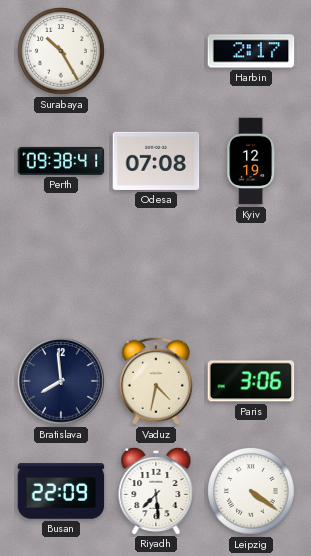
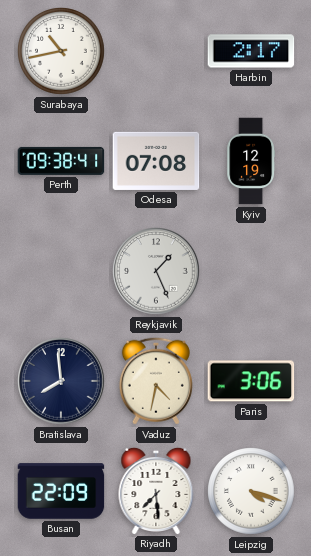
Surabaya: 10:25 -> 10:43 (61, 51)
Reykjavik: none -> 1:26 (156, 271)
Leipzig: 4:21 -> 4:18 (251, 491)
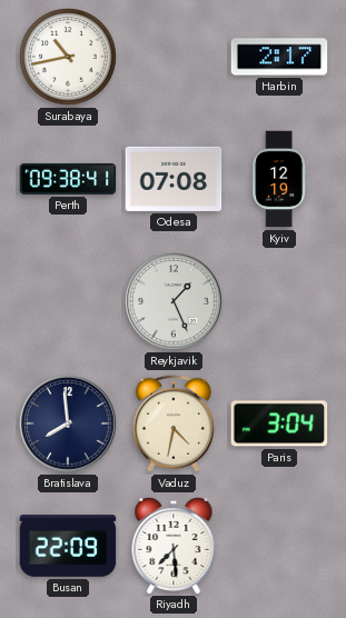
Paris: 3:06 -> 3:04 (279, 423)
Leipzig: 4:18 -> none (251, 491)
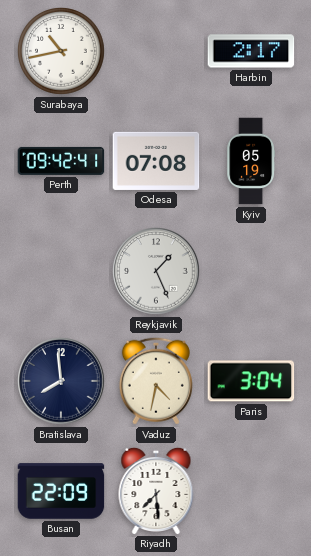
Perth: 09:38 -> 09:42 (61, 161)
Kyiv: 12:19 -> 05:19 (251, 161)
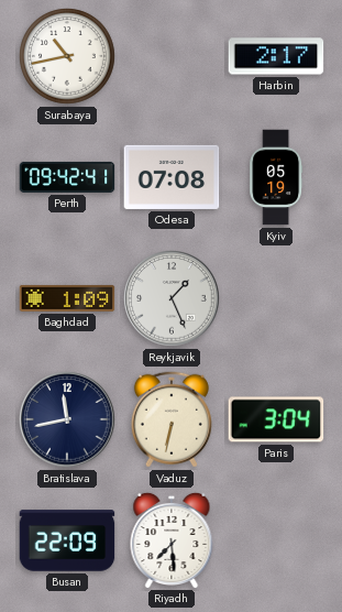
Baghdad: none -> 1:09 (67, 298)
Bratislava: 7:59 -> 11:43 (67, 419)
Vaduz: 4:32 -> 6:32 (172, 419)
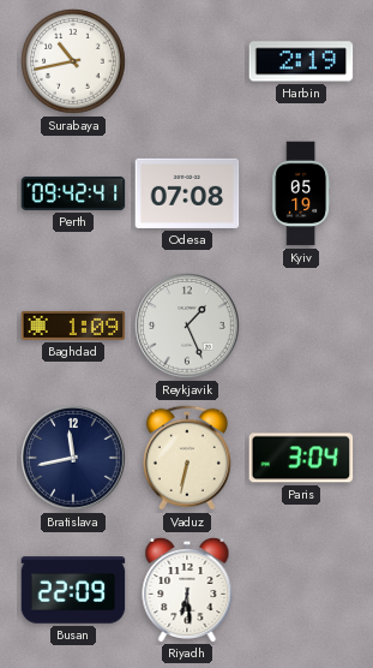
Harbin: 2:17 -> 2:19 (301, 61)
Riyadh: 7:29 -> 6:29 (187, 589)
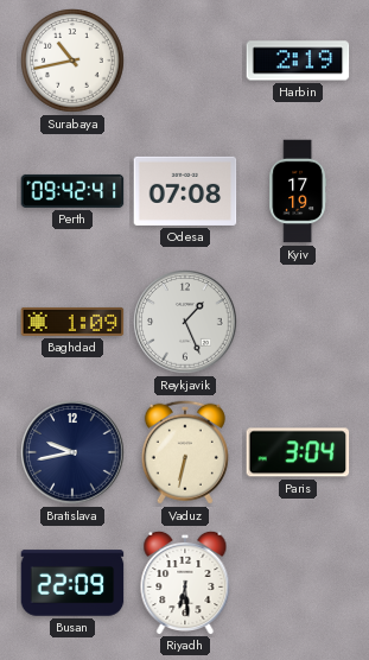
Kyiv: 05:19 -> 17:19 (298, 191)
Bratislava: 11:43 -> 9:43 (72, 452)
